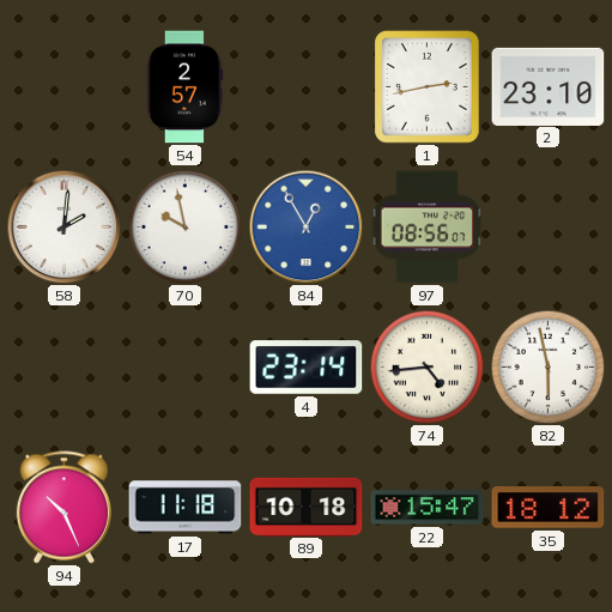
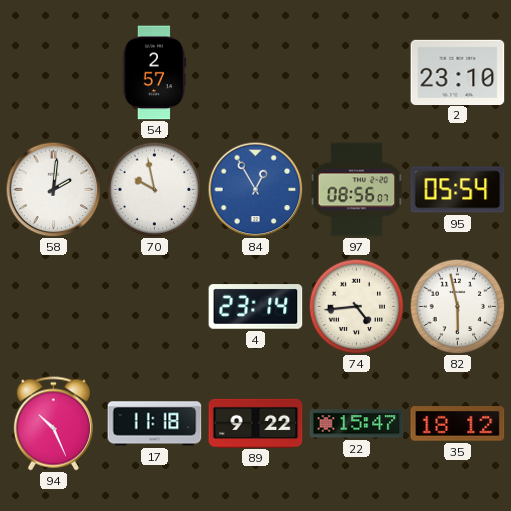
1: 2:43 -> none (428, 87)
95: none -> 05:54 (458, 190)
89: 10:18 -> 9:22 (256, 423)
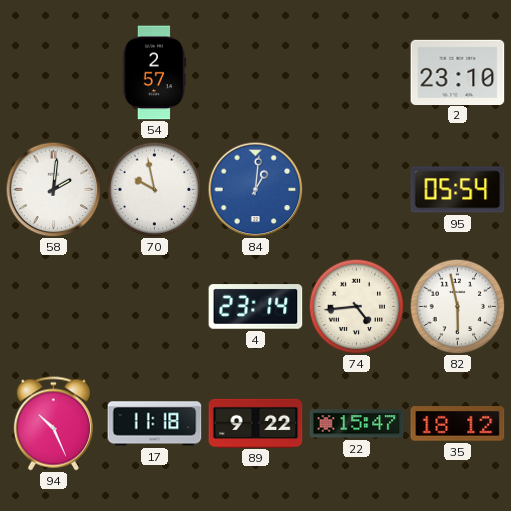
84: 12:55 -> 1:01 (255, 189)
97: 08:56 -> none (357, 190)
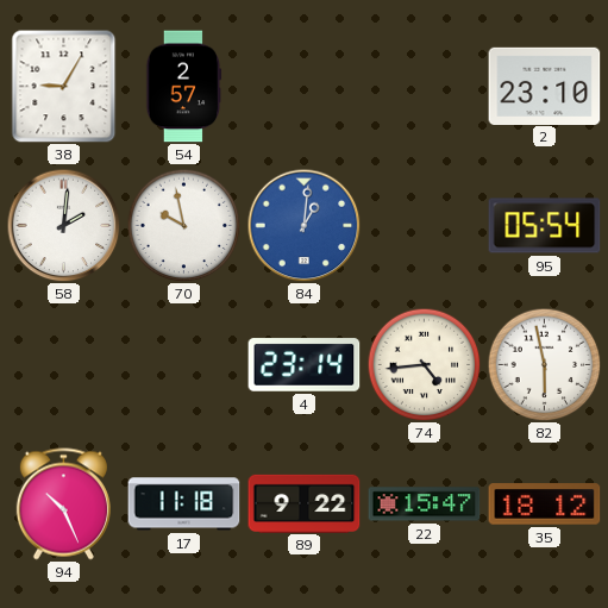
38: none -> 9:05 (64, 87)
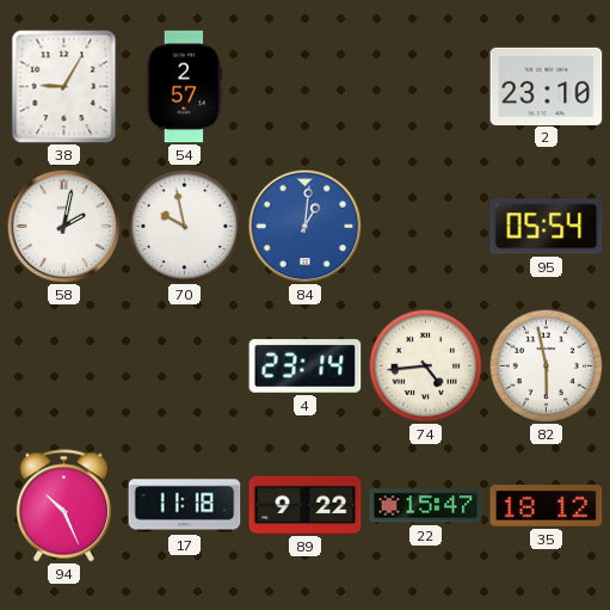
58: 2:01 -> 2:02 (63, 226)
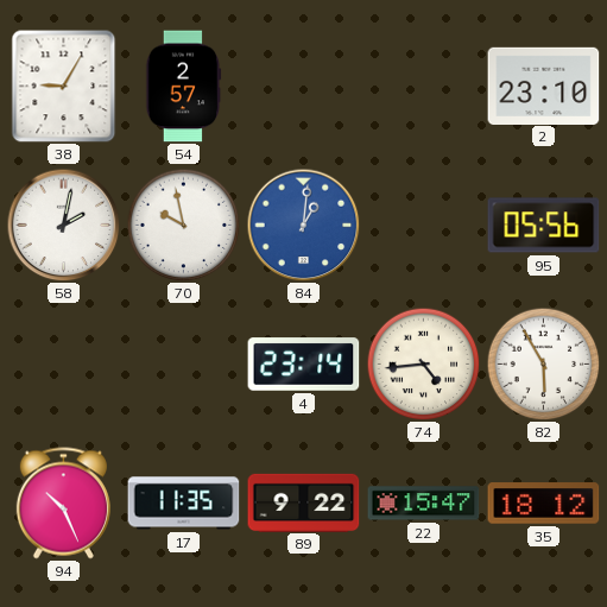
95: 05:54 -> 05:56 (544, 226)
82: 5:58 -> 5:55 (543, 363)
17: 11:18 -> 11:35 (184, 504)
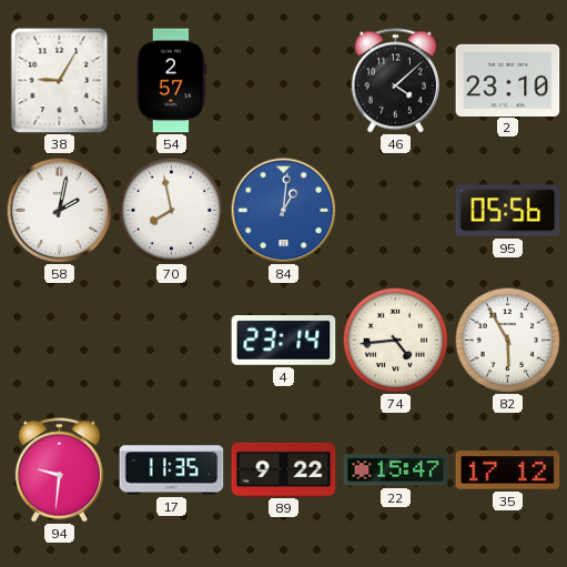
46: none -> 4:08 (395, 81)
70: 9:58 -> 7:58 (171, 210)
94: 10:26 -> 9:31 (59, 470)
35: 18:12 -> 17:12 (508, 470)
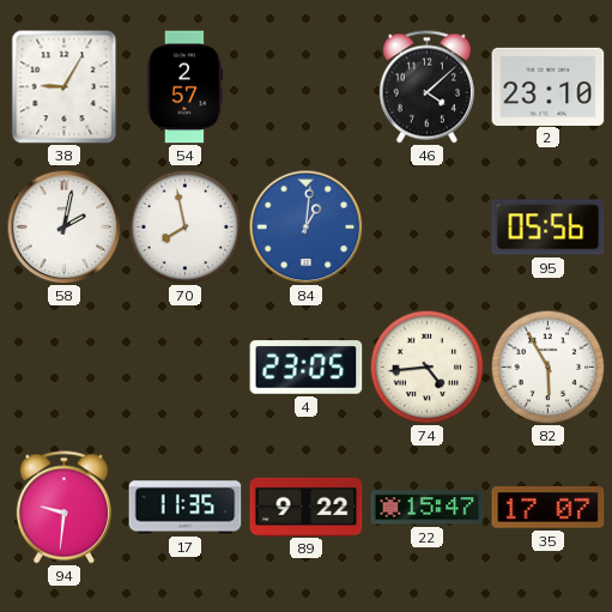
4: 23:14 -> 23:05 (307, 368)
35: 17:12 -> 17:07 (549, 508)
